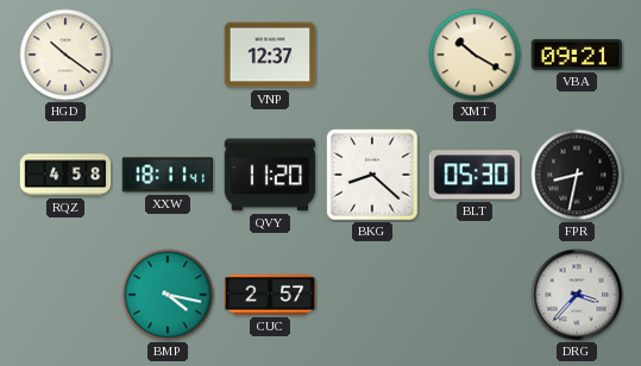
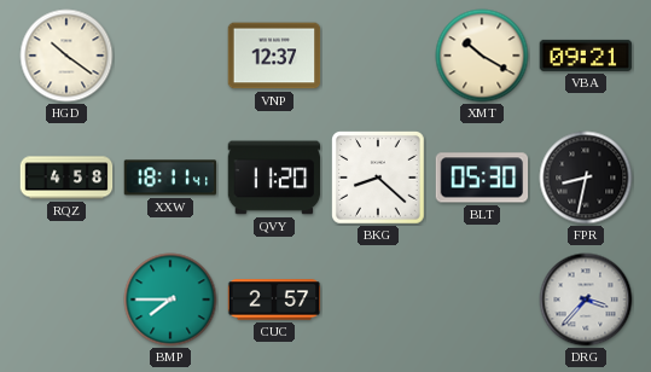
BMP: 4:17 -> 7:45 (170, 300)
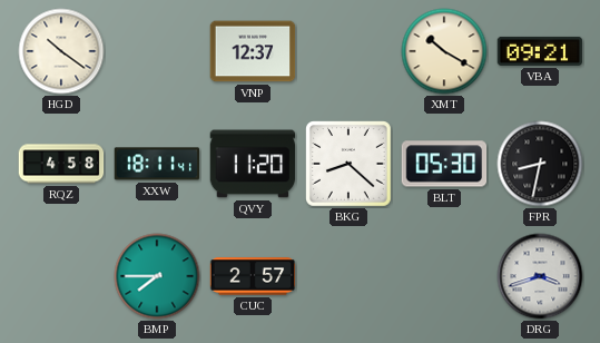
DRG: 3:37 -> 3:42 (540, 276)
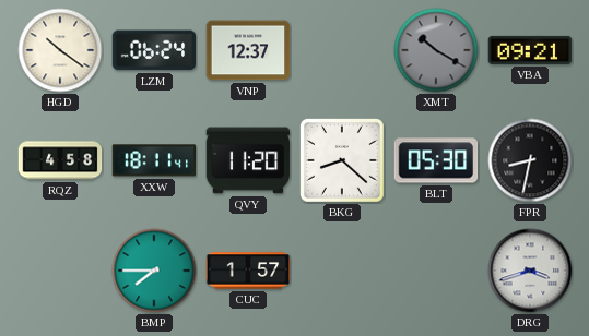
LZM: none -> 06:24 (154, 50)
XMT dial: cream -> grey (436, 50)
CUC: 2:57 -> 1:57 (248, 271)
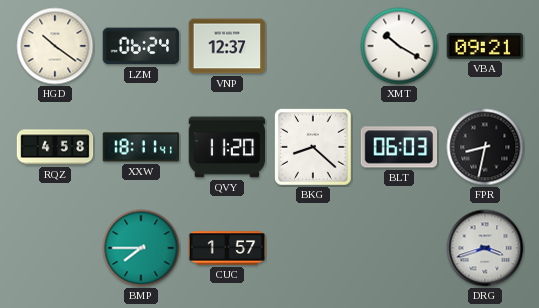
XMT dial: grey -> white (399, 46)
BLT: 05:30 -> 06:03 (399, 147)
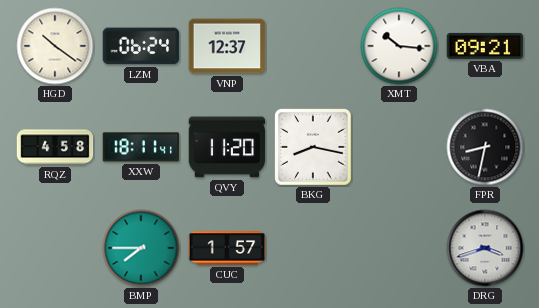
XMT: 10:20 -> 10:16 (399, 46)
BKG: 8:22 -> 8:17 (314, 148)
BLT: 06:03 -> none (399, 147)
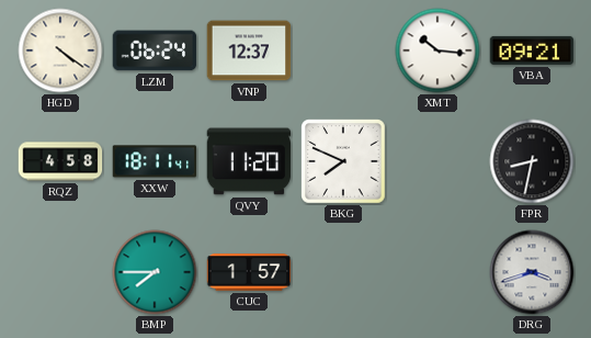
HGD: 10:21 -> 4:21 (60, 50)
BKG: 8:17 -> 7:49 (344, 162)
